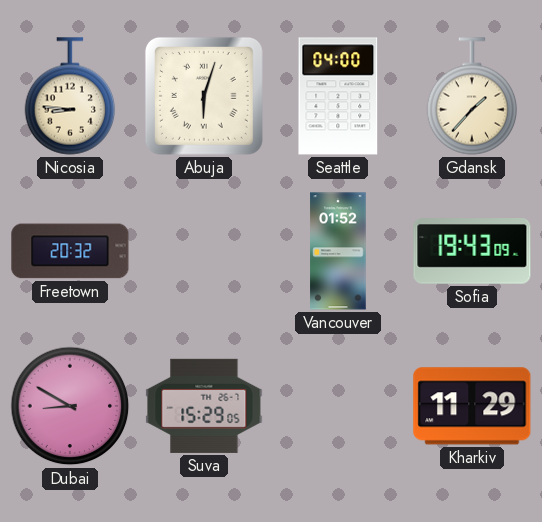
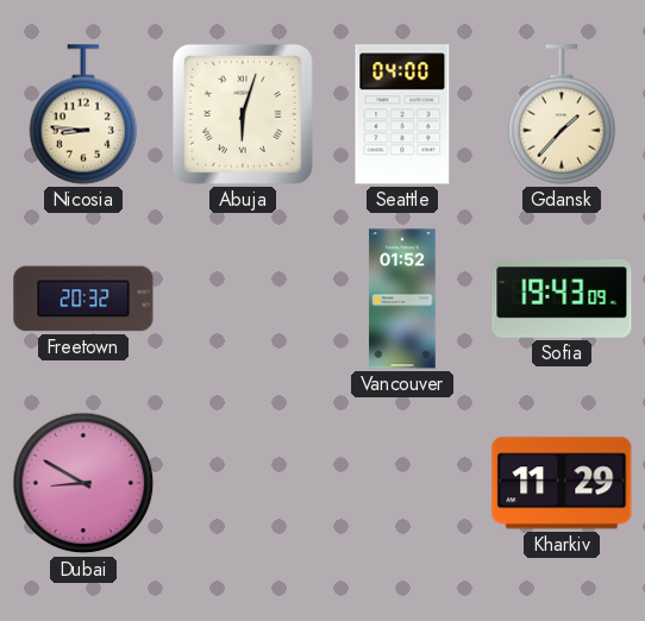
Suva: 15:29 -> none (204, 406)
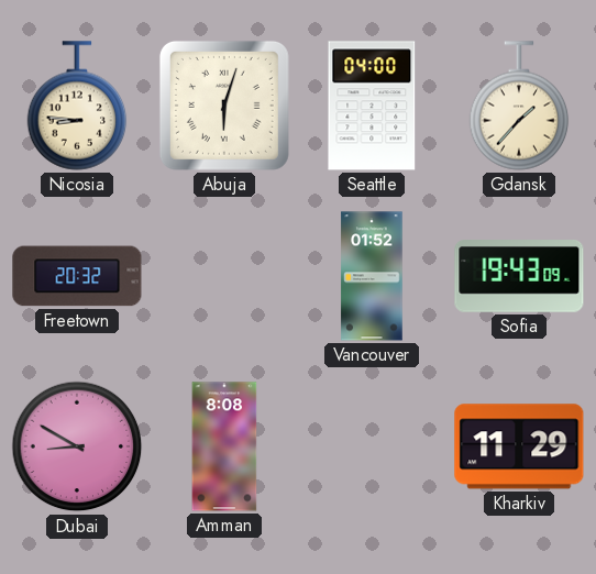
Amman: none -> 8:08 (224, 446)
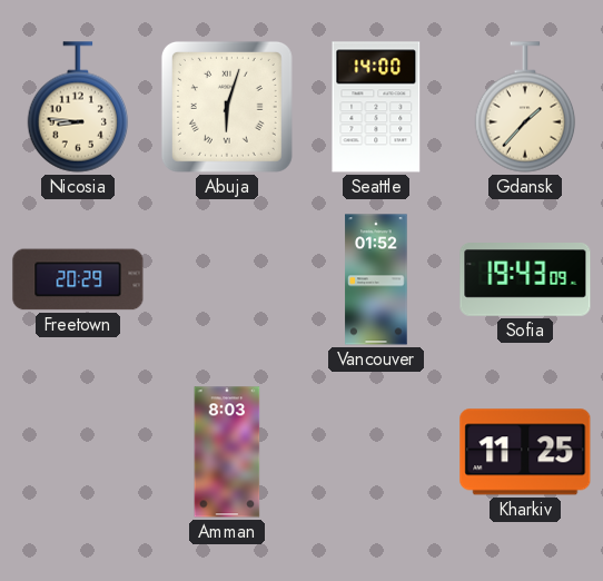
Seattle: 04:00 -> 14:00 (376, 107)
Freetown: 20:32 -> 20:29 (78, 279)
Dubai: 8:50 -> none (77, 446)
Amman: 8:08 -> 8:03 (227, 452)
Kharkiv: 11:29 -> 11:25 (525, 452)
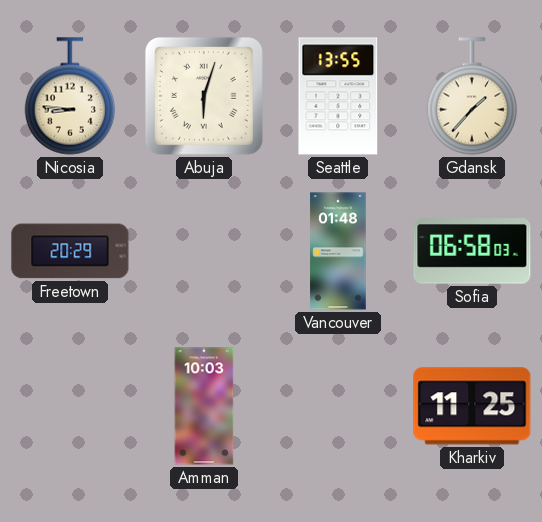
Seattle: 14:00 -> 13:55 (338, 96)
Vancouver: 01:52 -> 01:48 (338, 251)
Sofia: 19:43 -> 06:58 (472, 251)
Amman: 8:03 -> 10:03 (204, 406)
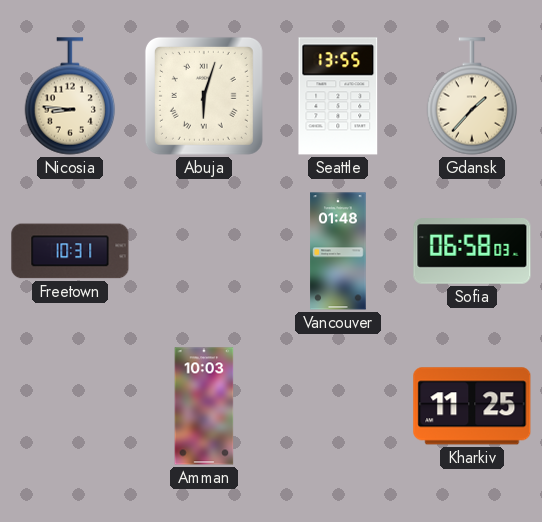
Freetown: 20:29 -> 10:31 (70, 251)
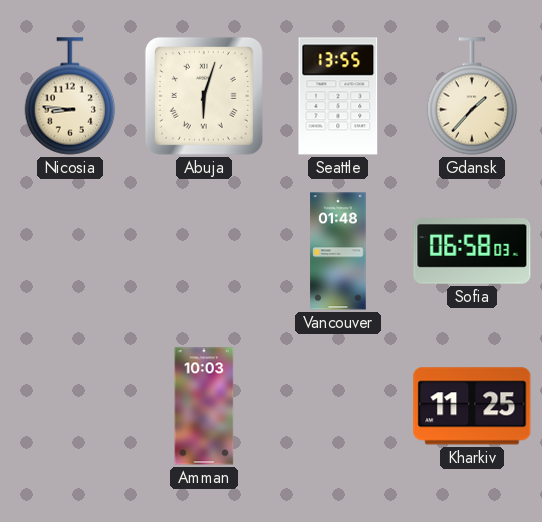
Freetown: 10:31 -> none (70, 251)
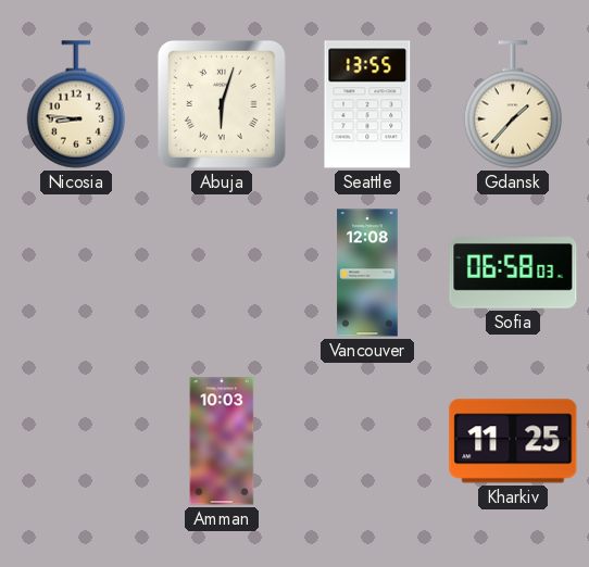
Vancouver: 01:48 -> 12:08 (367, 273)
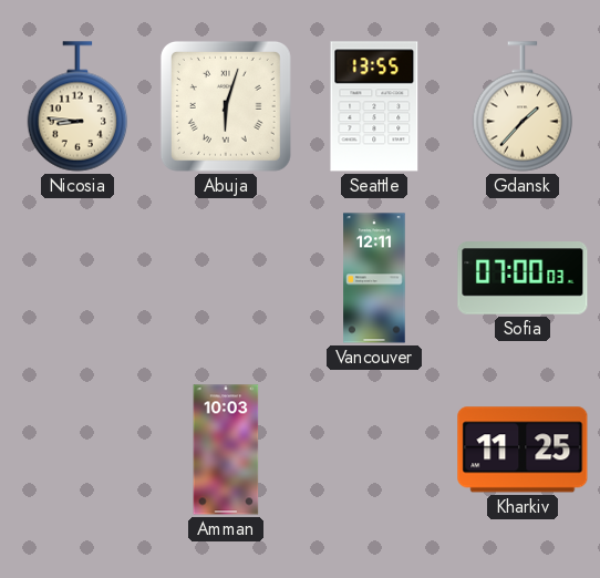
Vancouver: 12:08 -> 12:11 (374, 278)
Sofia: 06:58 -> 07:00 (523, 278)
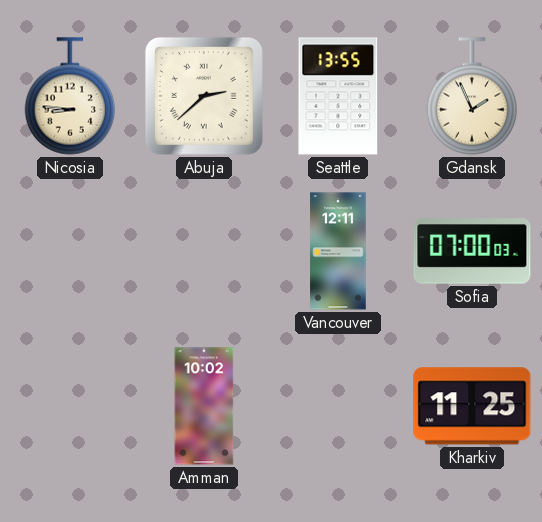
Abuja: 6:03 -> 2:38 (204, 96)
Gdansk: 1:37 -> 1:56 (472, 96)
Amman: 10:03 -> 10:02 (204, 406)
